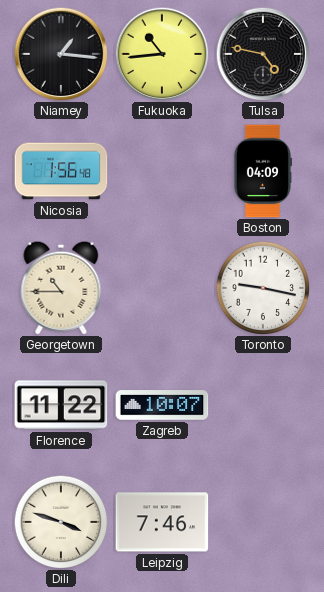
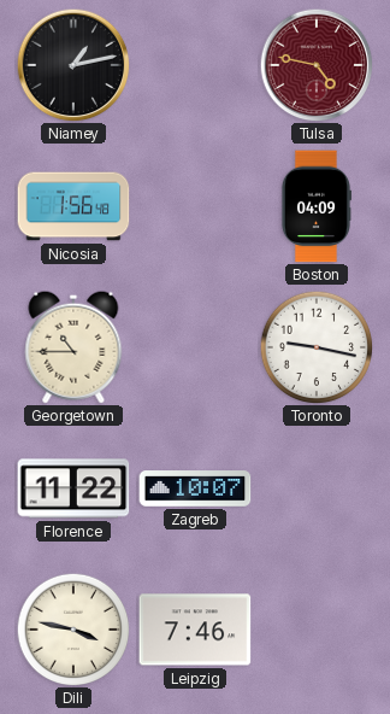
Niamey: 1:16 -> 1:13 (73, 65)
Fukuoka: 10:44 -> none (162, 54)
Tulsa dial: black -> burgundy (317, 65)
Dili: 3:48 -> 3:47 (73, 630)
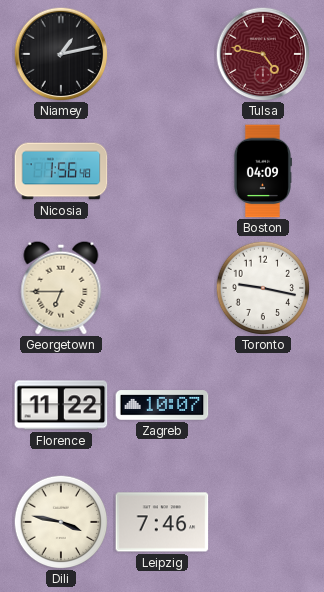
Georgetown: 10:45 -> 6:45 (61, 288)
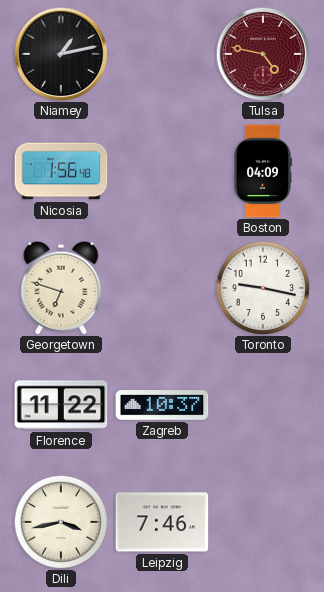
Georgetown: 6:45 -> 6:48 (61, 288)
Zagreb: 10:07 -> 10:37 (162, 405)
Dili: 3:47 -> 3:43 (61, 522)
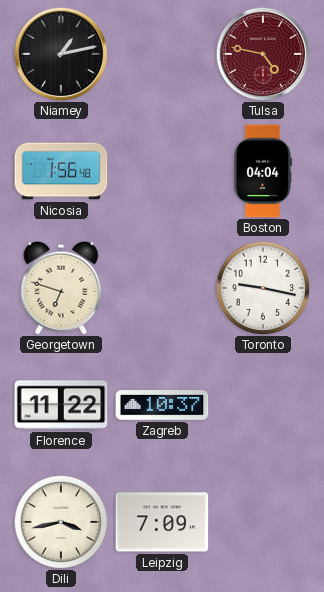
Boston: 04:09 -> 04:04 (262, 171)
Leipzig: 7:46 -> 7:09 (162, 522)
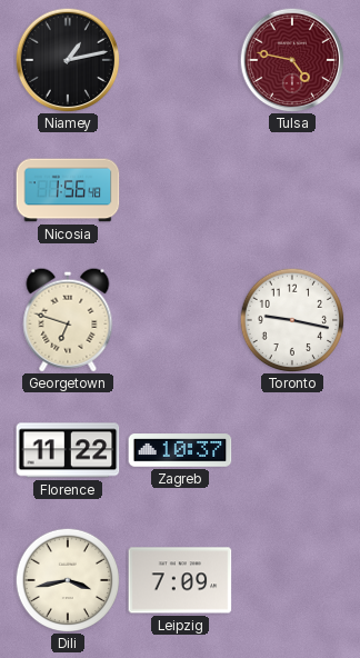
Boston: 04:04 -> none (262, 171)
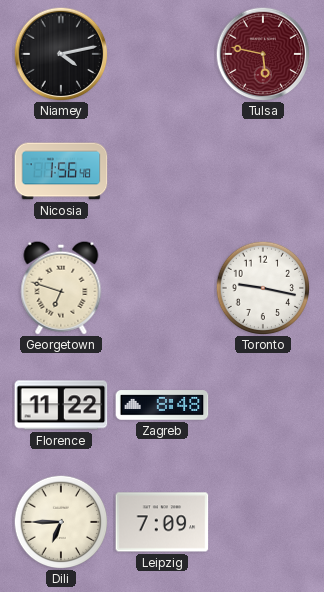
Niamey: 1:13 -> 4:13 (61, 54)
Tulsa: 4:47 -> 5:47 (263, 54)
Zagreb: 10:37 -> 8:48 (162, 405)
Dili: 3:43 -> 6:45 (61, 522)
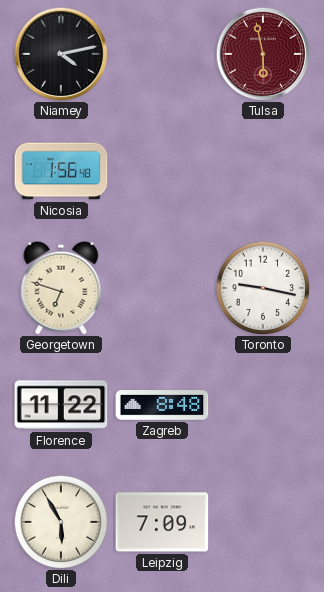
Tulsa: 5:47 -> 5:58 (263, 54)
Dili: 6:45 -> 5:55 (61, 522)
